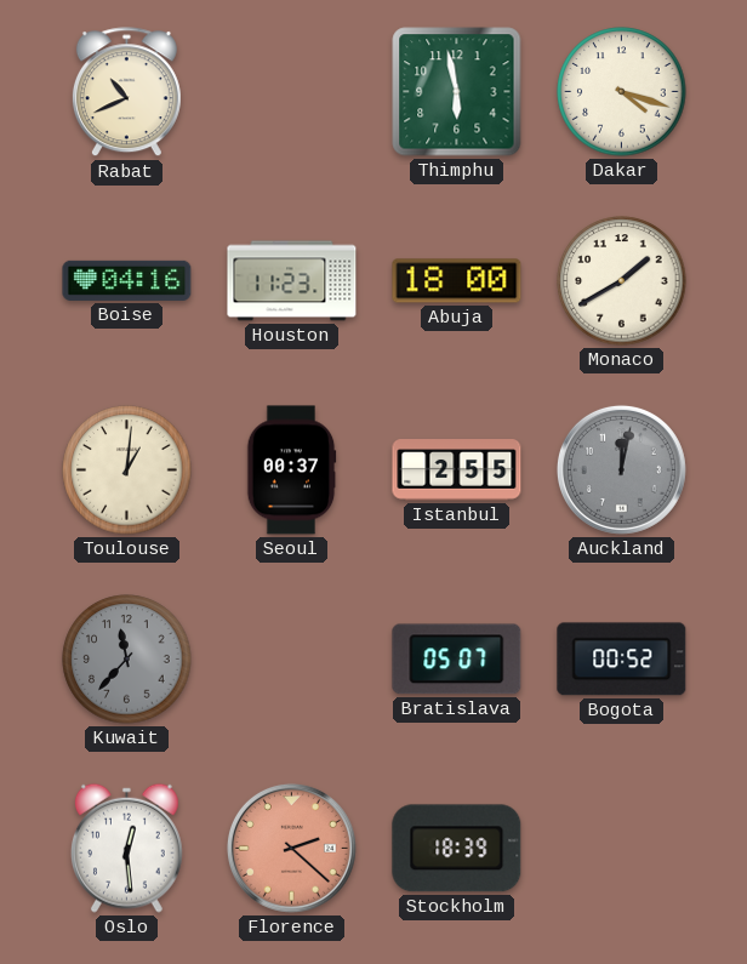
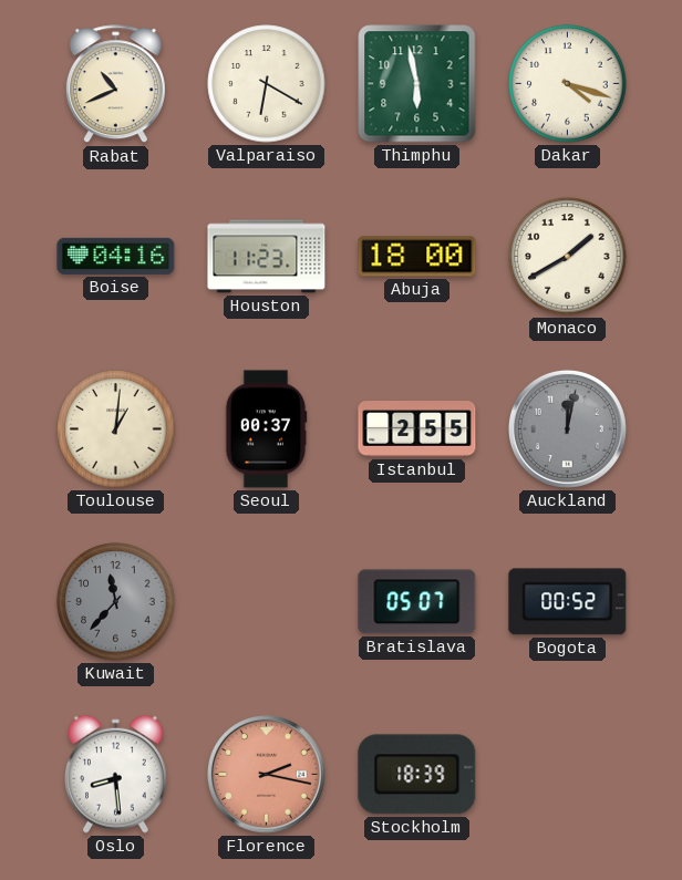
Valparaiso: none -> 6:20 (267, 84)
Oslo: 12:29 -> 8:29 (115, 774)
Florence: 2:22 -> 2:17 (266, 774)
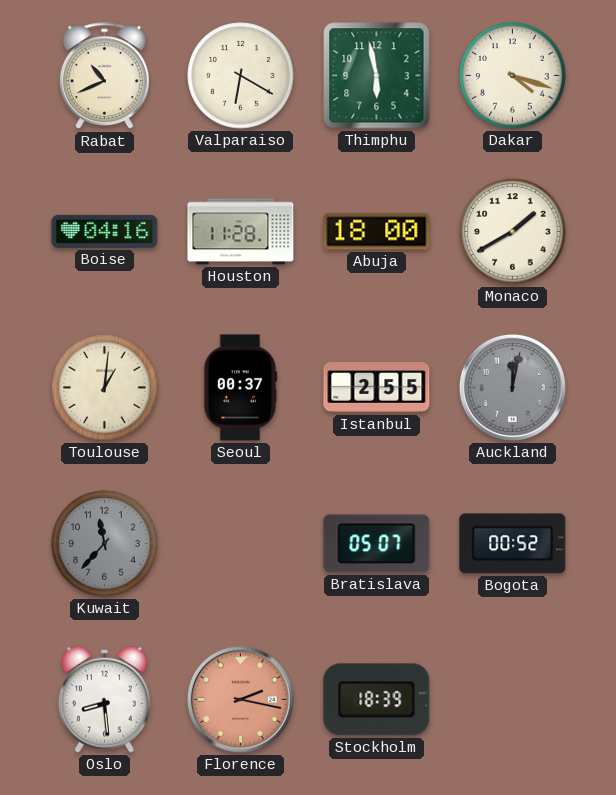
Houston: 11:23 -> 11:28 (241, 232)
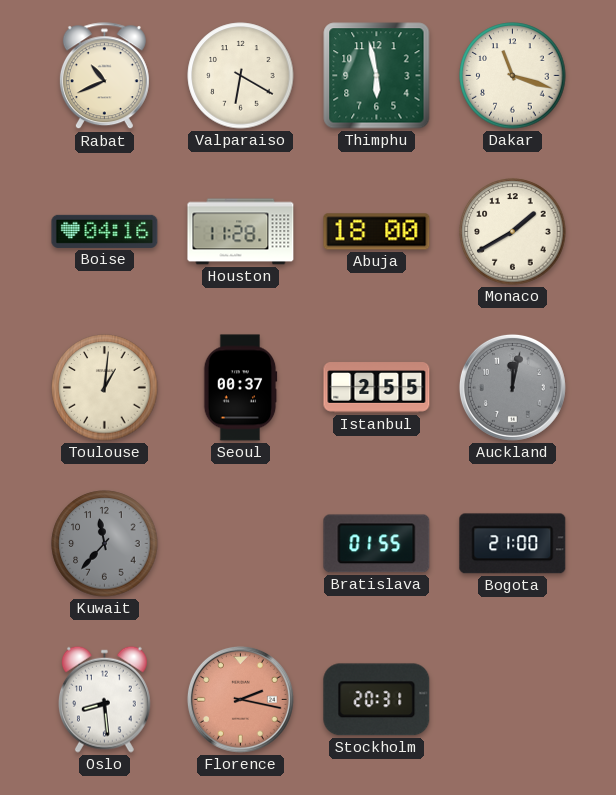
Dakar: 4:18 -> 11:18 (513, 76)
Bratislava: 05:07 -> 01:55 (377, 544)
Bogota: 00:52 -> 21:00 (513, 544)
Stockholm: 18:39 -> 20:31 (377, 700)
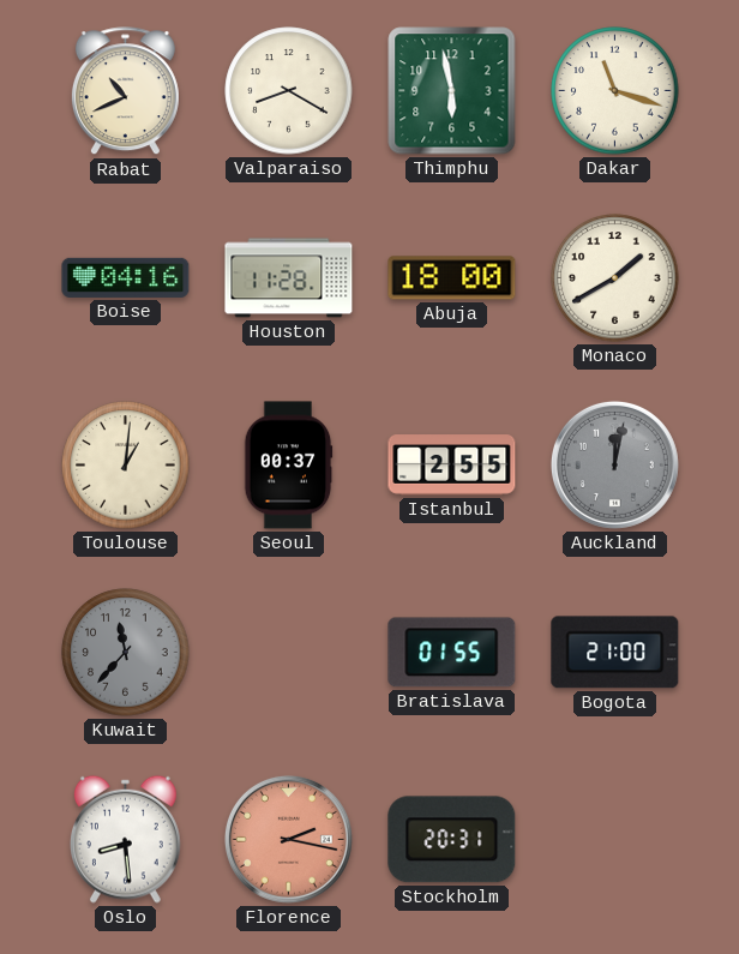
Valparaiso: 6:20 -> 8:20 (289, 91)
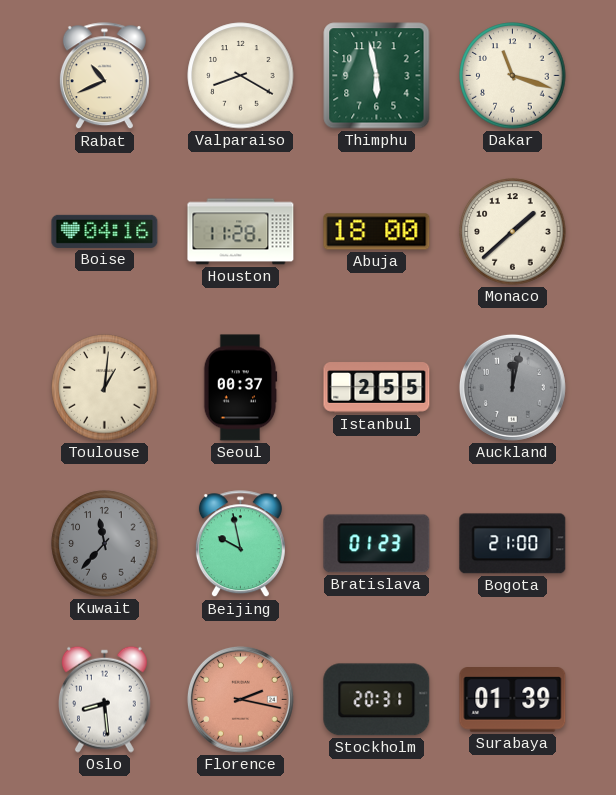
Monaco: 1:40 -> 1:38 (513, 232)
Beijing: none -> 9:58 (240, 544)
Bratislava: 01:55 -> 01:23 (377, 544)
Surabaya: none -> 01:39 (513, 700)
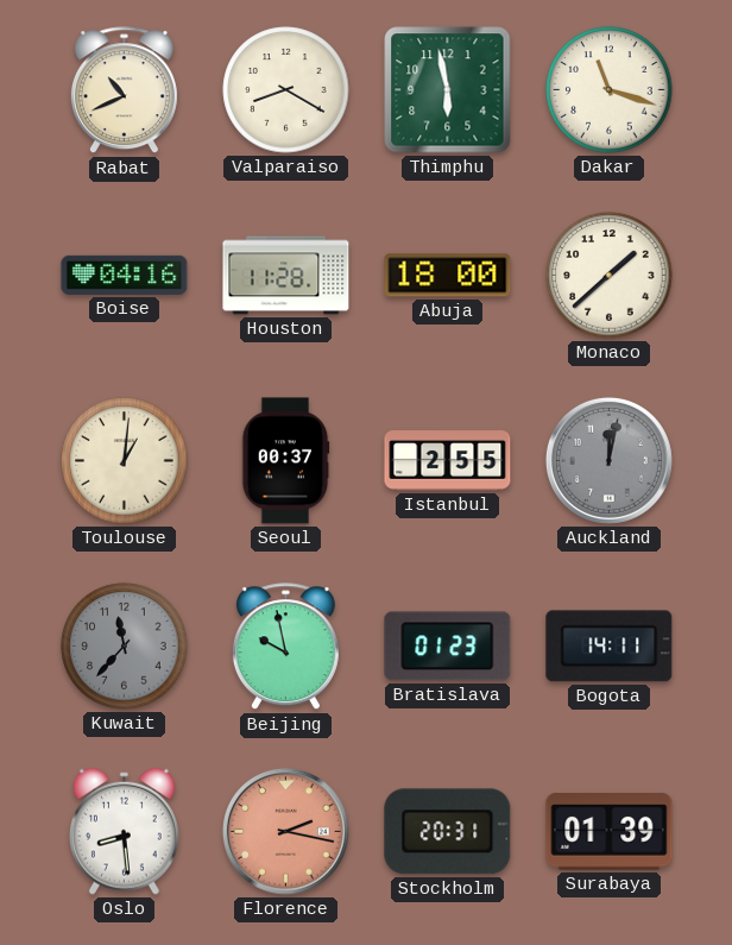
Bogota: 21:00 -> 14:11 (610, 647)
